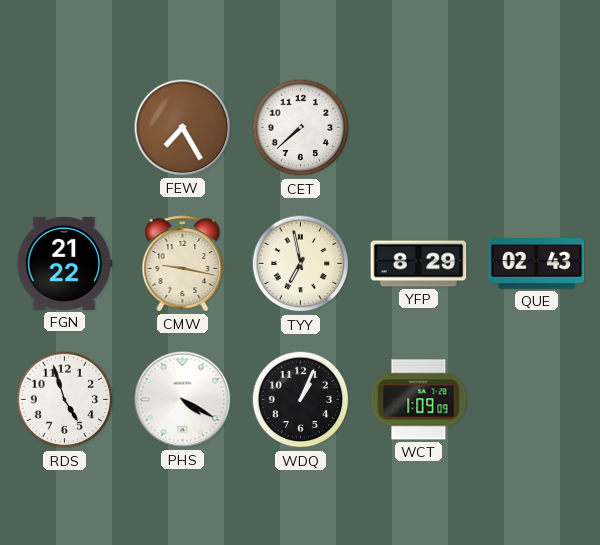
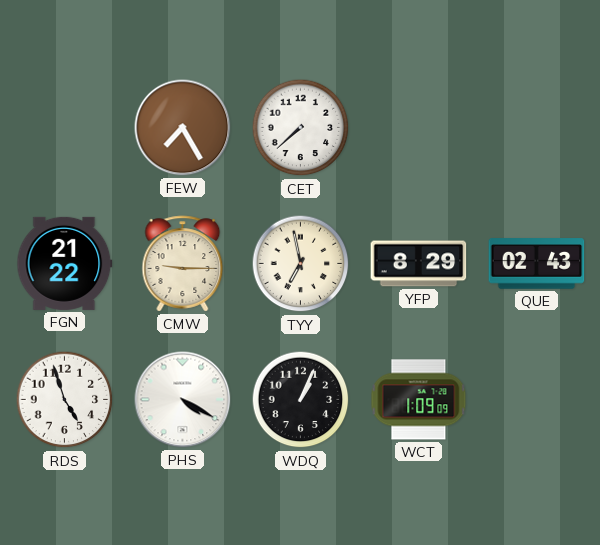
CMW: 9:17 -> 9:15 (183, 264)
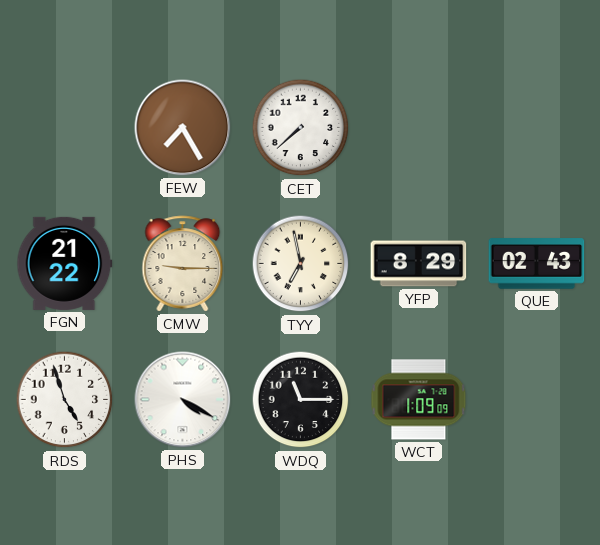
WDQ: 1:04 -> 11:15 (301, 400)
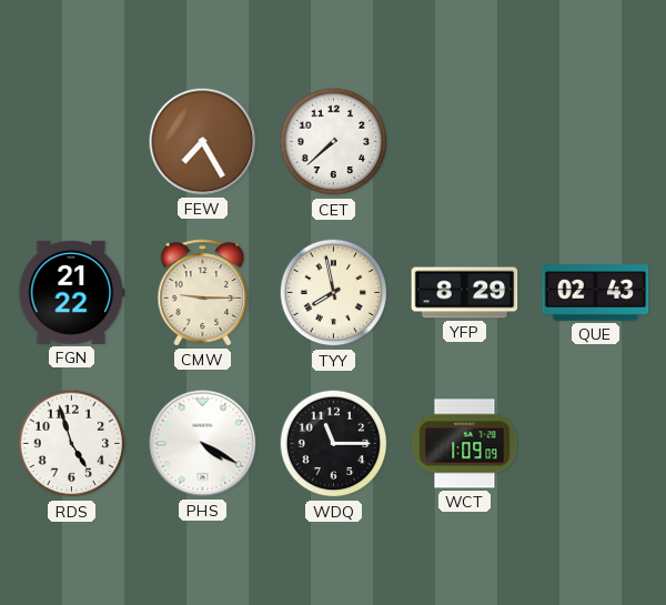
TYY: 6:58 -> 7:58 (334, 293)
